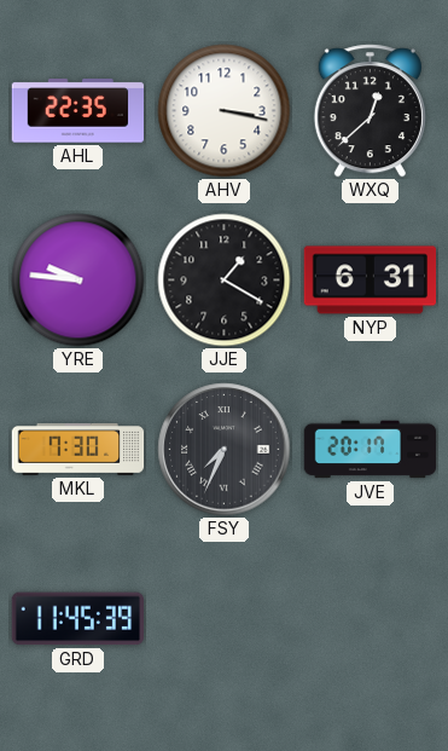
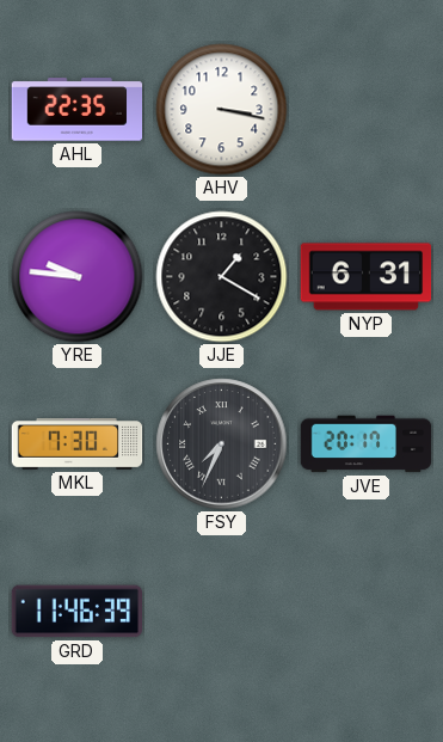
WXQ: 12:38 -> none (370, 111)
GRD: 11:45 -> 11:46 (76, 612)
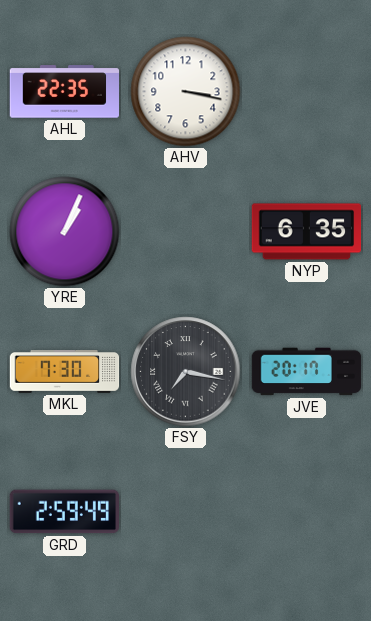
YRE: 9:46 -> 1:04 (65, 232)
JJE: 1:20 -> none (222, 277)
NYP: 6:31 -> 6:35 (307, 232)
FSY: 7:34 -> 7:17 (186, 372)
GRD: 11:46 -> 2:59 (64, 512)
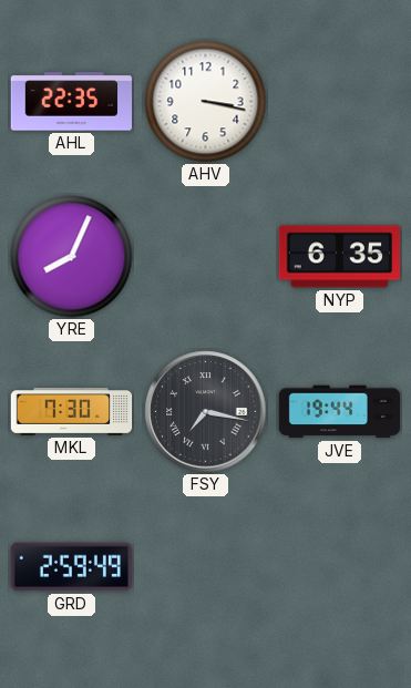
YRE: 1:04 -> 8:04 (72, 257)
JVE: 20:17 -> 19:44 (340, 412)
